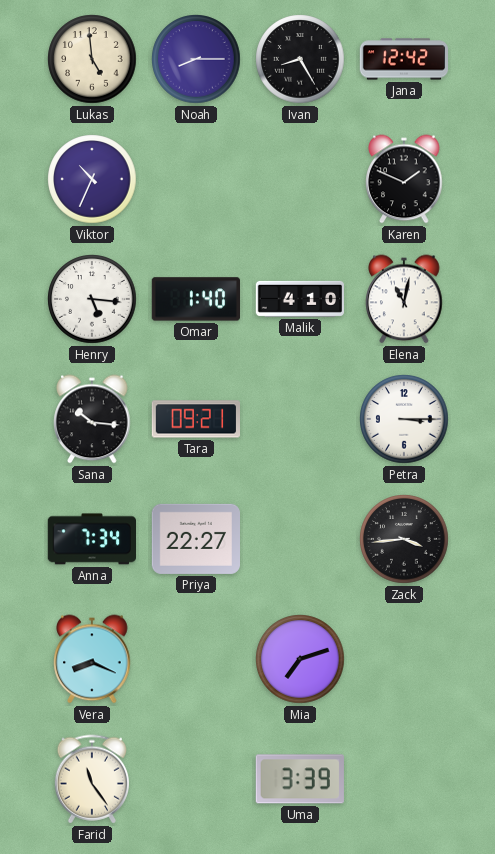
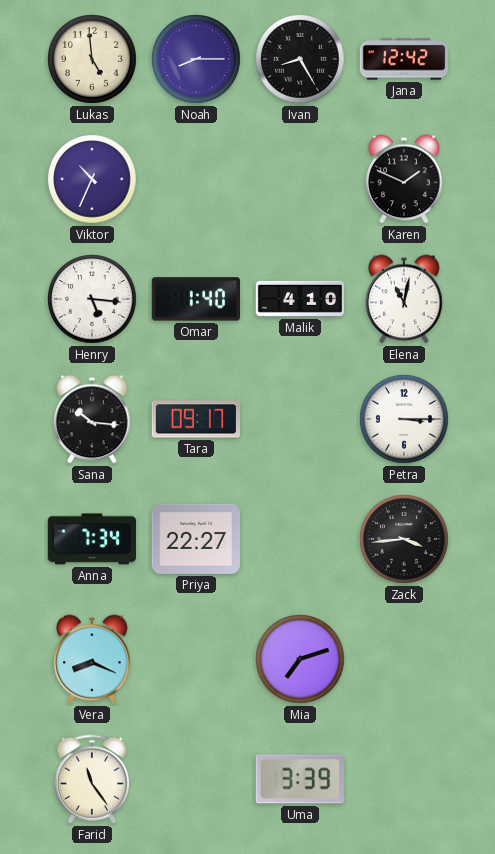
Tara: 09:21 -> 09:17 (195, 419)
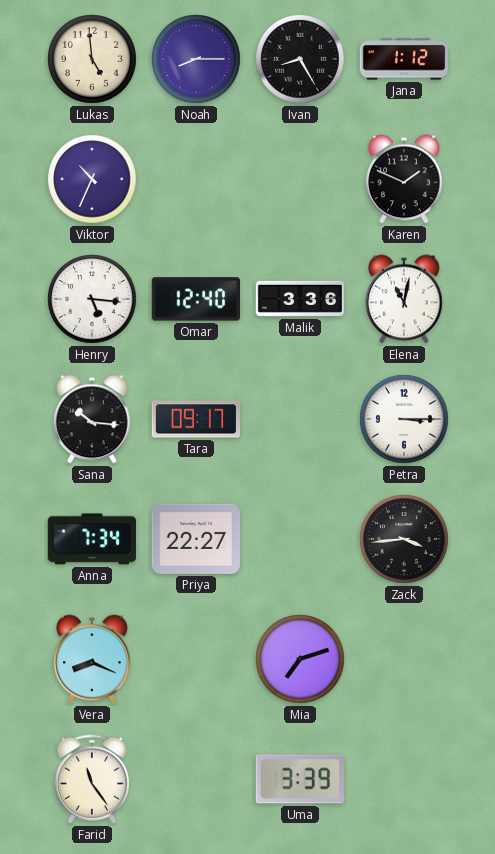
Jana: 12:42 -> 1:12 (404, 59)
Omar: 1:40 -> 12:40 (195, 299)
Malik: 4:10 -> 3:36 (300, 299)
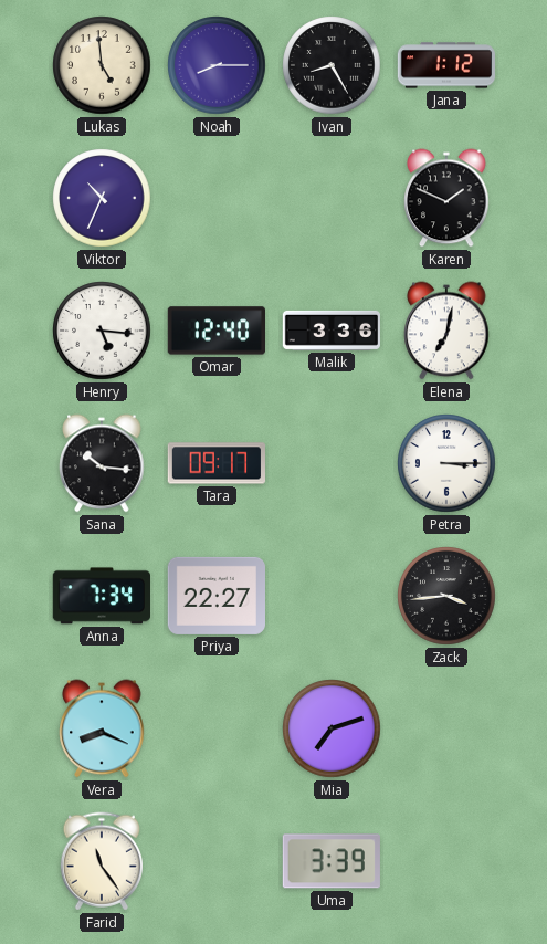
Elena: 11:02 -> 7:02 (446, 331)
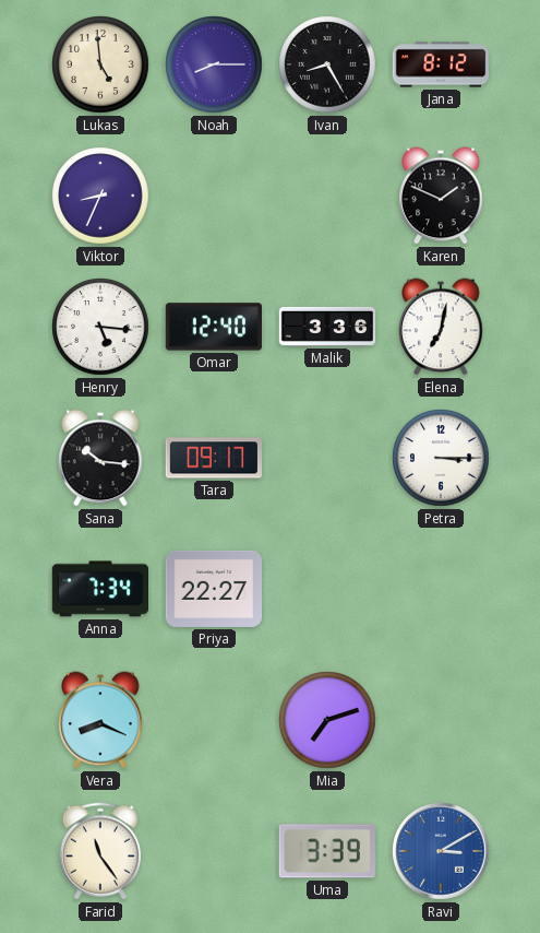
Jana: 1:12 -> 8:12 (441, 64)
Viktor: 10:34 -> 8:34 (100, 196)
Zack: 3:44 -> none (446, 596)
Ravi: none -> 3:10 (441, 851)
